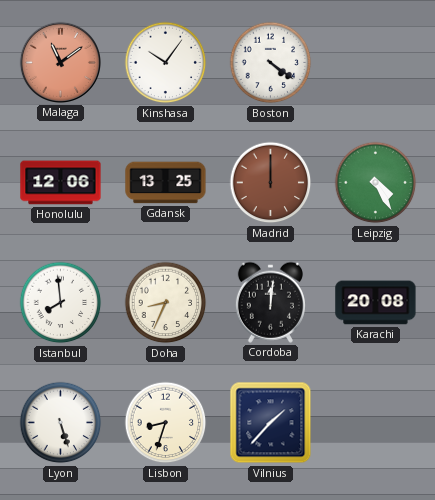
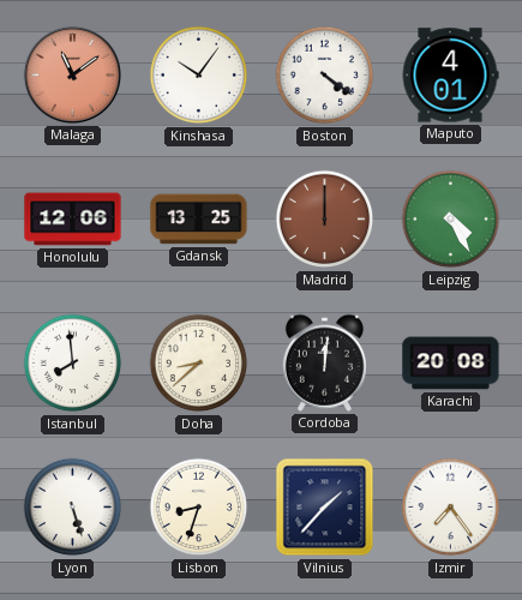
Maputo: none -> 4:01 (450, 76)
Doha: 8:34 -> 8:38 (199, 364)
Izmir: none -> 7:24 (451, 508)
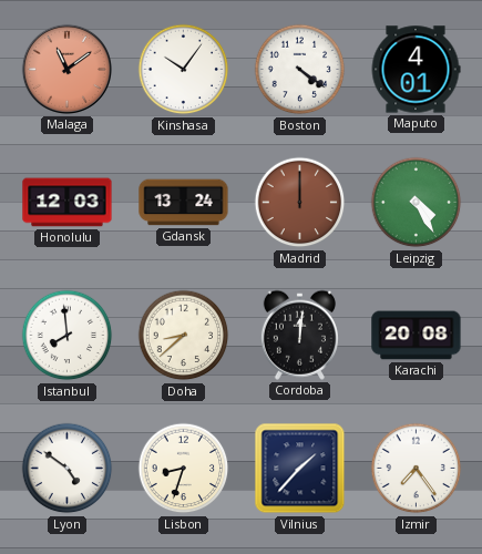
Honolulu: 12:06 -> 12:03 (68, 203)
Gdansk: 13:25 -> 13:24 (184, 203)
Lyon: 5:27 -> 4:51 (68, 469)
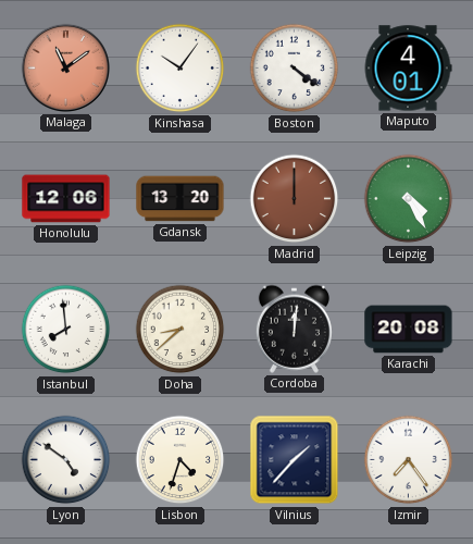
Honolulu: 12:03 -> 12:06 (66, 199)
Gdansk: 13:24 -> 13:20 (181, 199)
Lisbon: 8:33 -> 4:33 (181, 460)
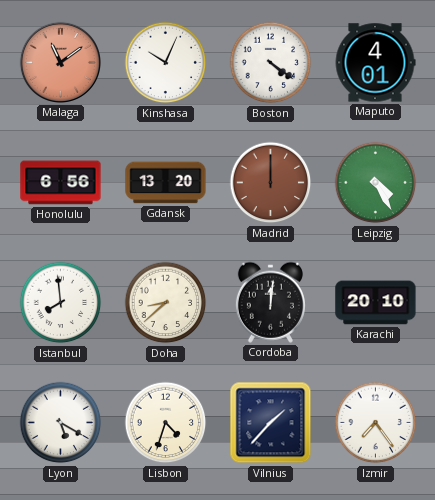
Kinshasa: 10:06 -> 10:04 (166, 63)
Honolulu: 12:06 -> 6:56 (61, 183)
Karachi: 20:08 -> 20:10 (376, 303)
Lyon: 4:51 -> 5:20 (61, 423)
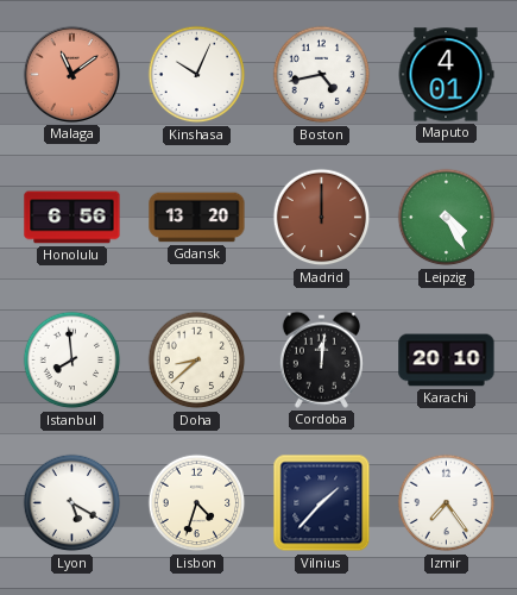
Boston: 4:21 -> 4:43 (322, 75)
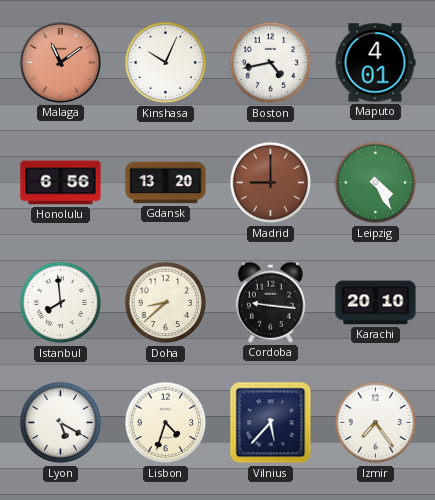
Madrid: 12:00 -> 9:00 (271, 183)
Cordoba: 12:01 -> 9:16 (270, 302)
Vilnius: 1:37 -> 5:37 (271, 423)
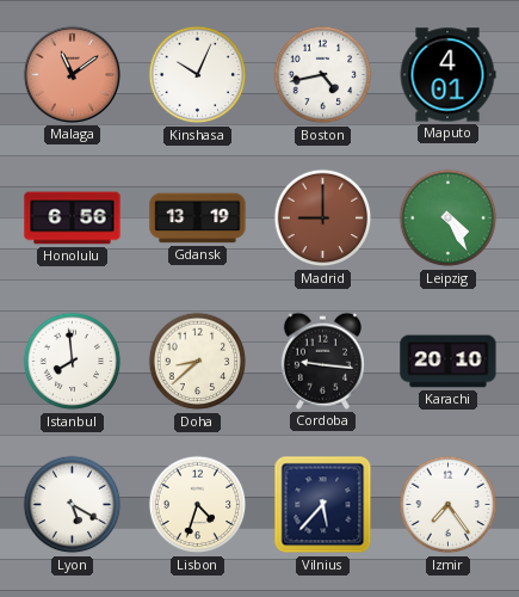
Gdansk: 13:20 -> 13:19 (198, 219)
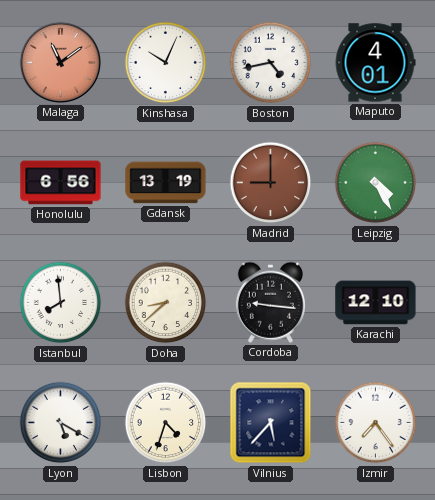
Karachi: 20:10 -> 12:10 (376, 303)
